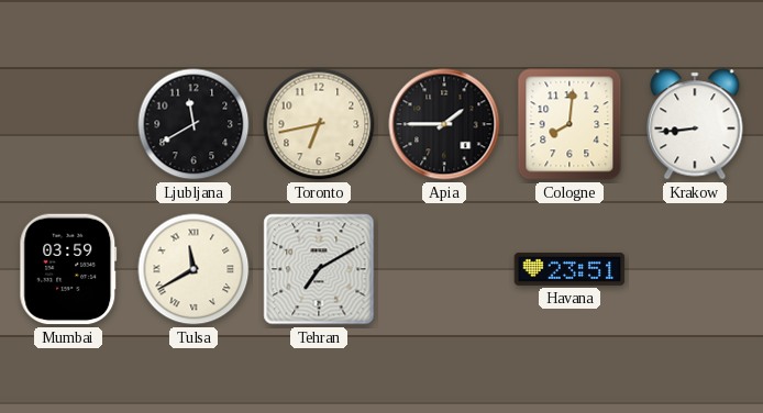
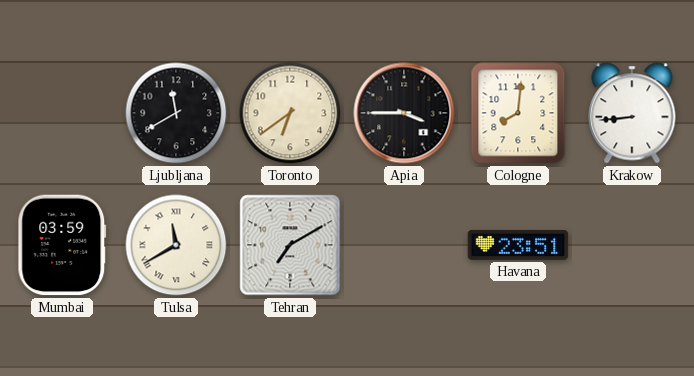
Toronto: 6:43 -> 6:39 (290, 113)
Apia: 1:45 -> 3:45 (404, 113)
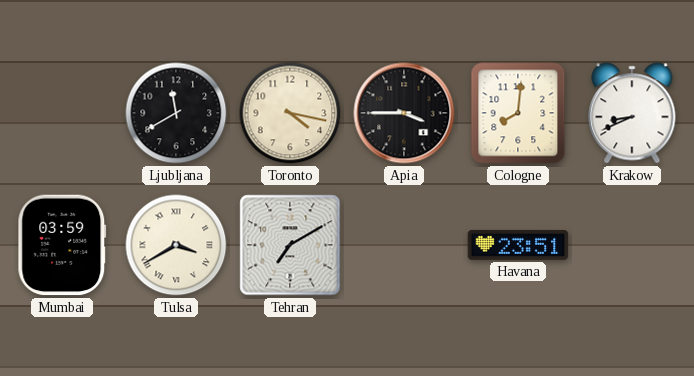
Toronto: 6:39 -> 4:17 (290, 113)
Krakow: 8:44 -> 8:41 (632, 113)
Tulsa: 11:40 -> 3:40 (176, 245)
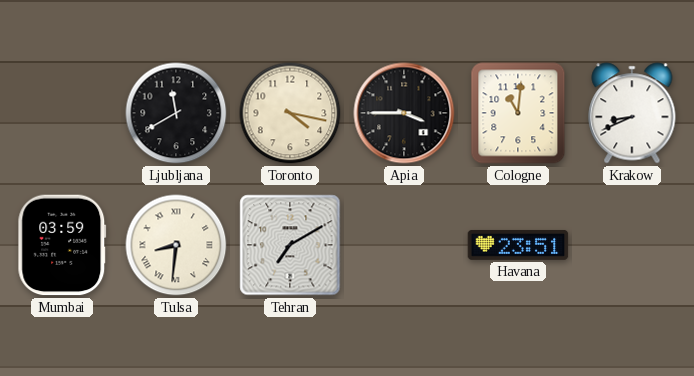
Cologne: 8:01 -> 11:01 (518, 113)
Tulsa: 3:40 -> 8:31 (176, 245)
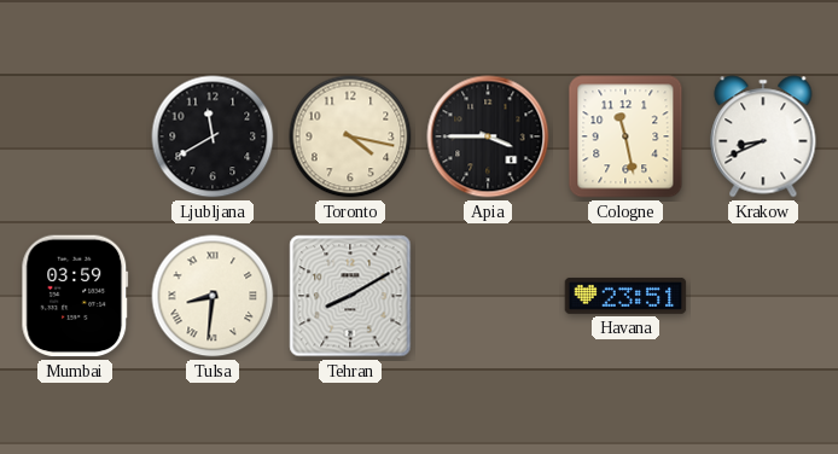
Cologne: 11:01 -> 11:28 (625, 136)
Tehran: 7:10 -> 8:10 (350, 296)
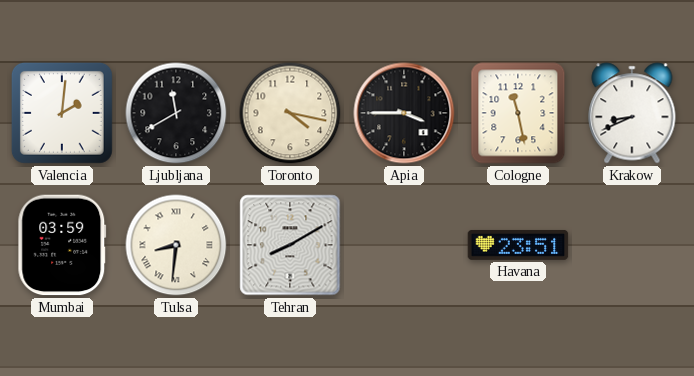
Valencia: none -> 2:01 (62, 113)
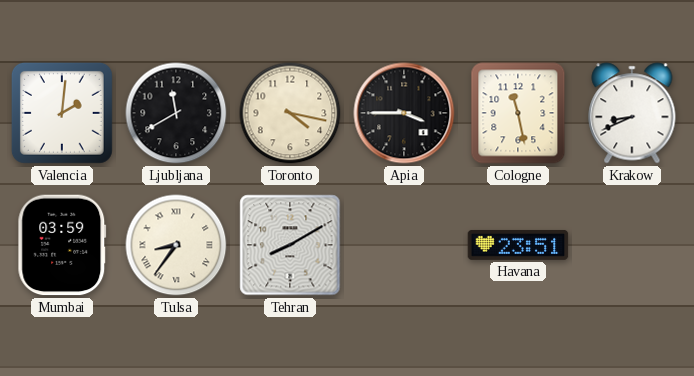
Tulsa: 8:31 -> 8:36 (176, 245)
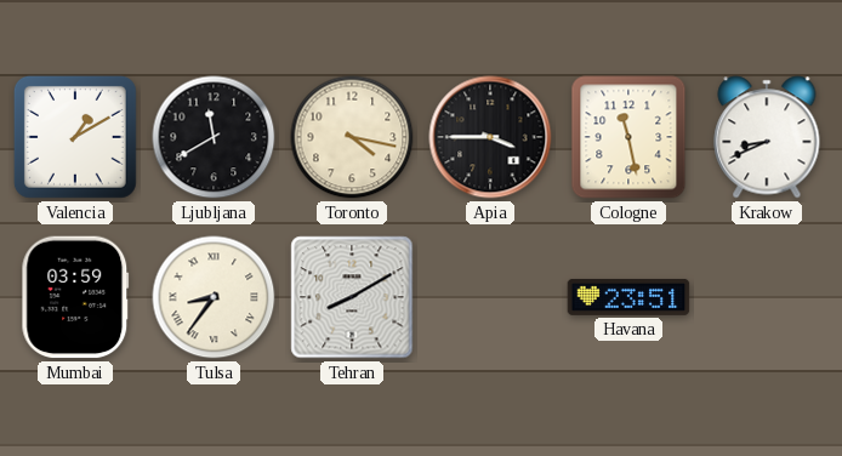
Valencia: 2:01 -> 1:10 (75, 137)
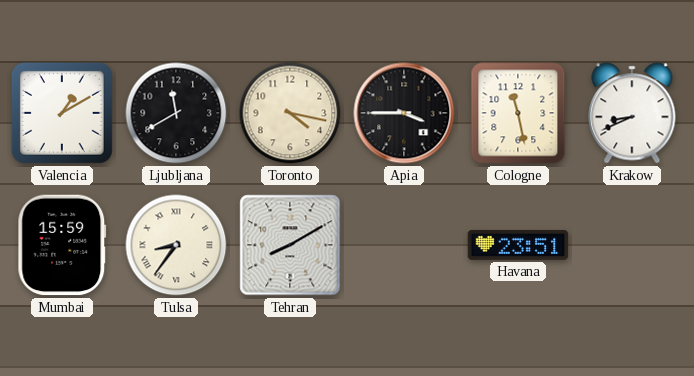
Mumbai: 03:59 -> 15:59 (62, 245)
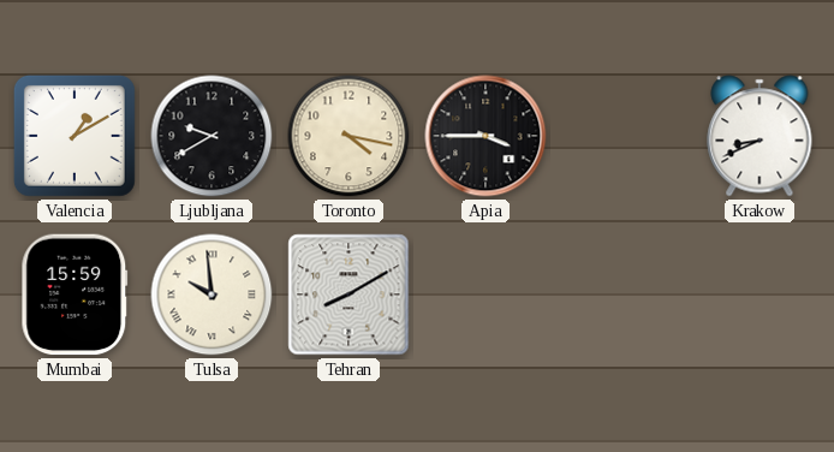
Ljubljana: 11:40 -> 9:40 (212, 136)
Cologne: 11:28 -> none (518, 113)
Tulsa: 8:36 -> 9:59 (212, 295)
Havana: 23:51 -> none (518, 245)
